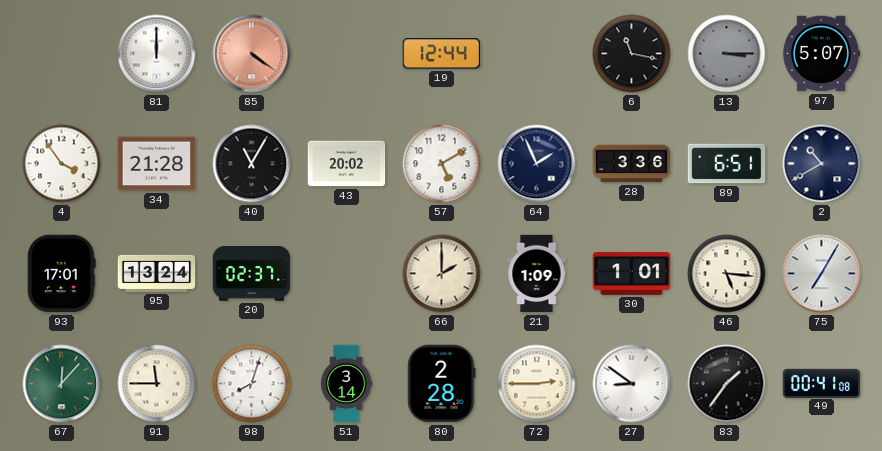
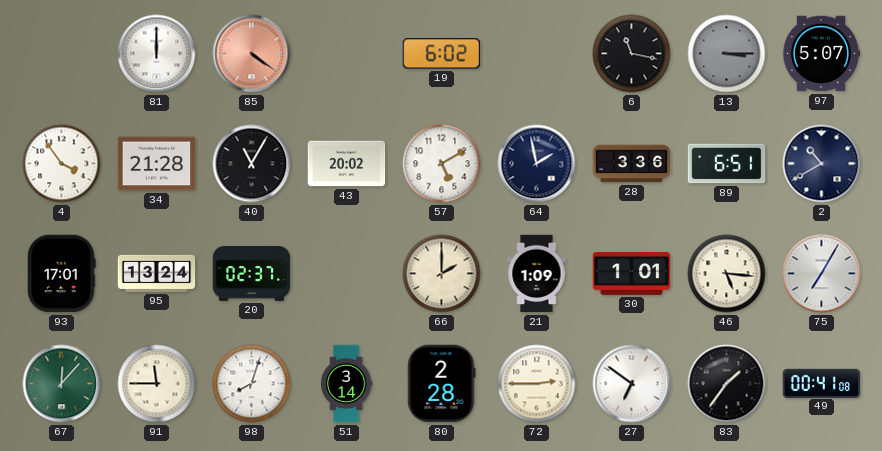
19: 12:44 -> 6:02 (442, 54)
64: 1:56 -> 1:58 (537, 164)
27: 8:51 -> 6:51 (632, 384)
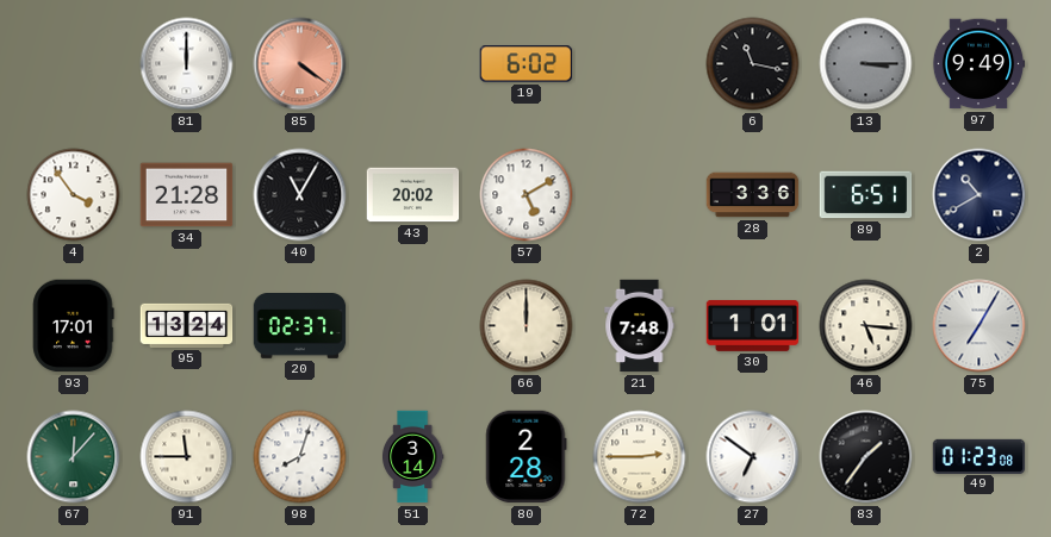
97: 5:07 -> 9:49 (978, 64)
64: 1:58 -> none (537, 164)
66: 2:00 -> 12:00 (527, 326)
21: 1:09 -> 7:48 (640, 326)
49: 00:41 -> 01:23 (980, 456)
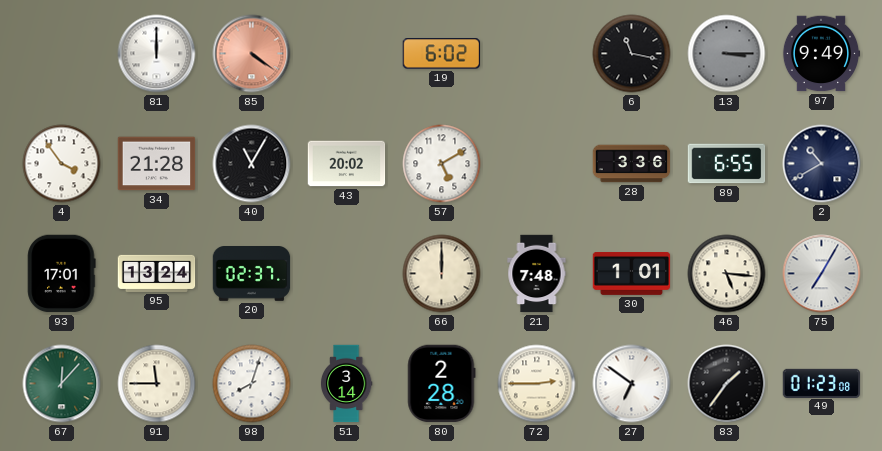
89: 6:51 -> 6:55 (727, 164)
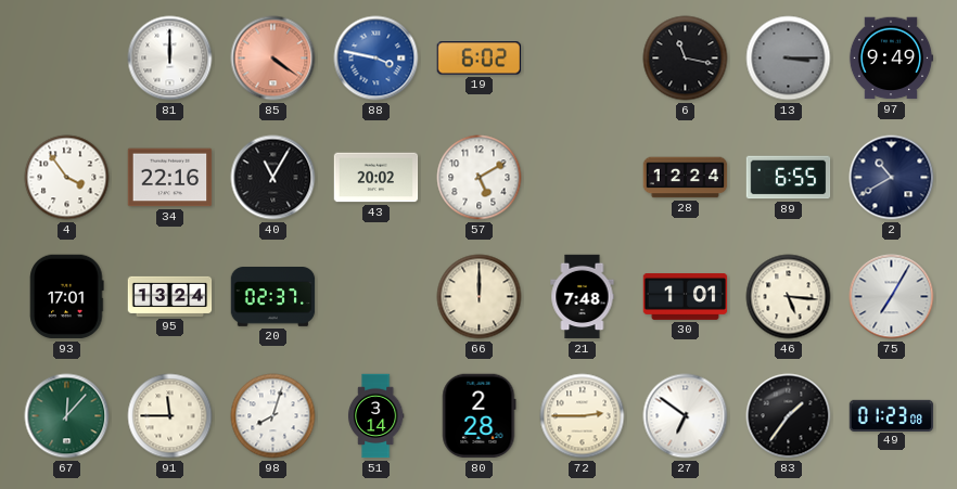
88: none -> 3:47 (377, 59)
34: 21:28 -> 22:16 (170, 178)
28: 3:36 -> 12:24 (686, 178)
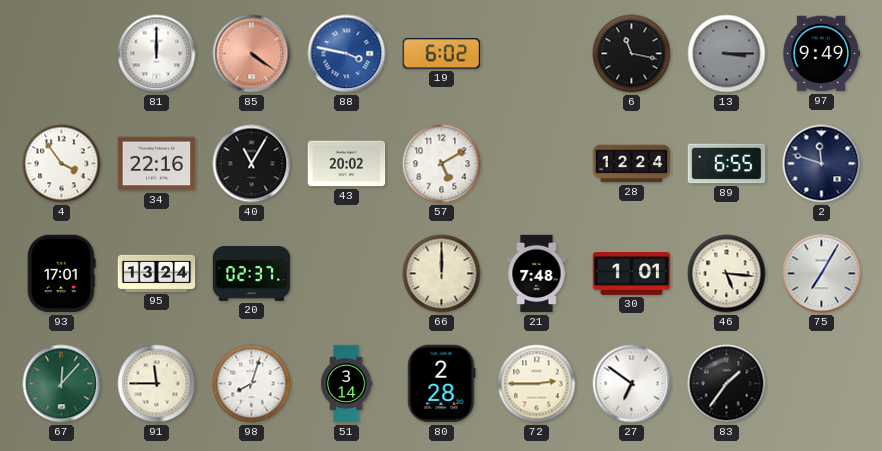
2: 10:40 -> 11:48 (822, 164)
49: 01:23 -> none (892, 415)
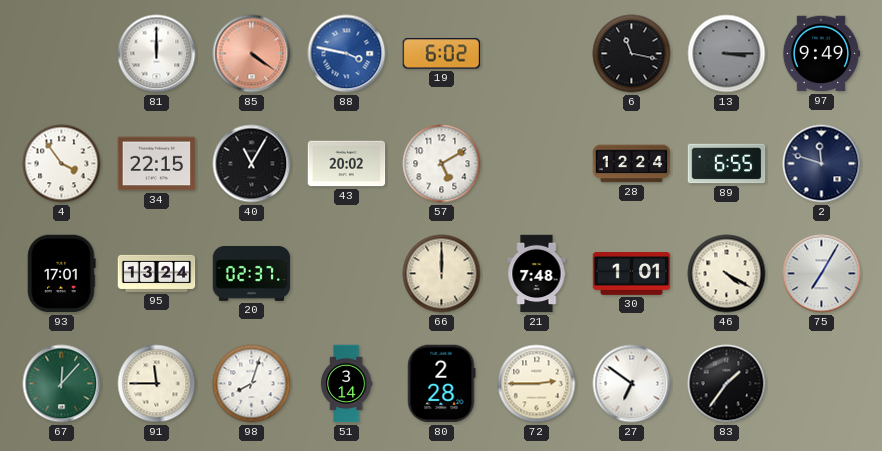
34: 22:16 -> 22:15 (157, 164)
46: 5:16 -> 4:20 (727, 274)
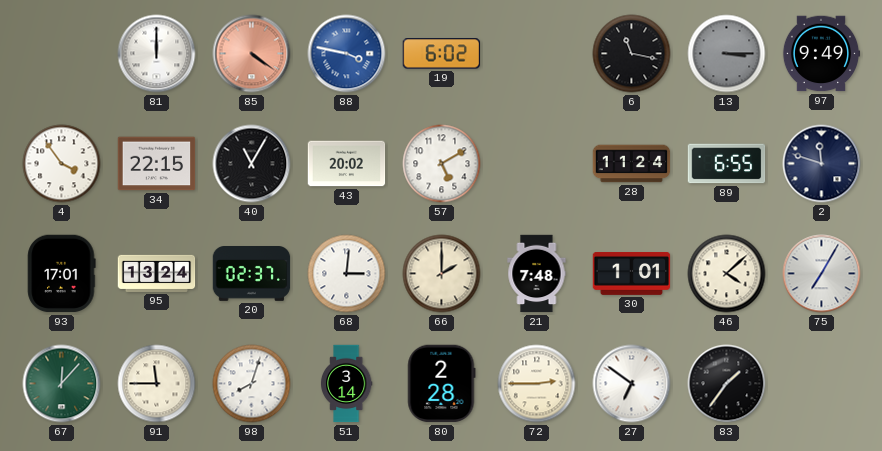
28: 12:24 -> 11:24 (632, 164)
68: none -> 3:01 (347, 274)
66: 12:00 -> 2:00 (442, 274)
46: 4:20 -> 4:08 (727, 274)
